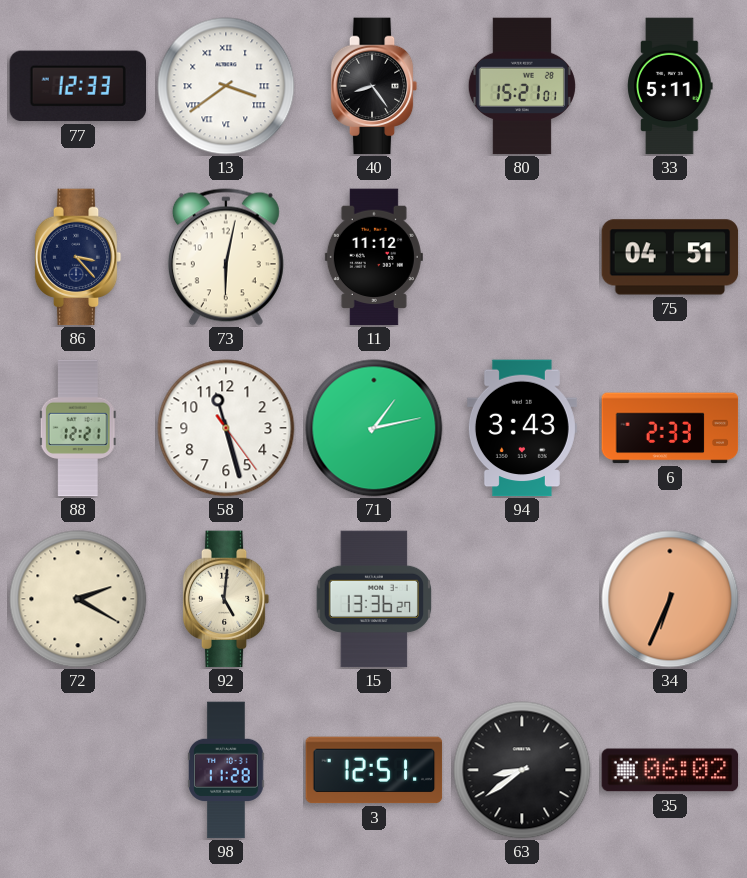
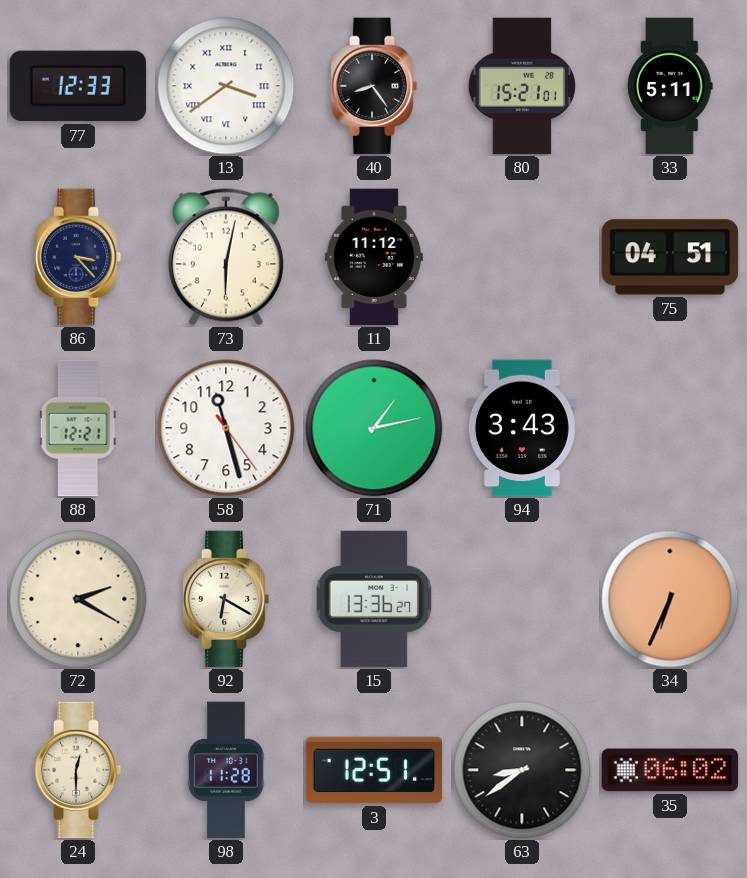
6: 2:33 -> none (670, 428)
92: 5:01 -> 6:20 (226, 599)
24: none -> 12:30 (78, 770)
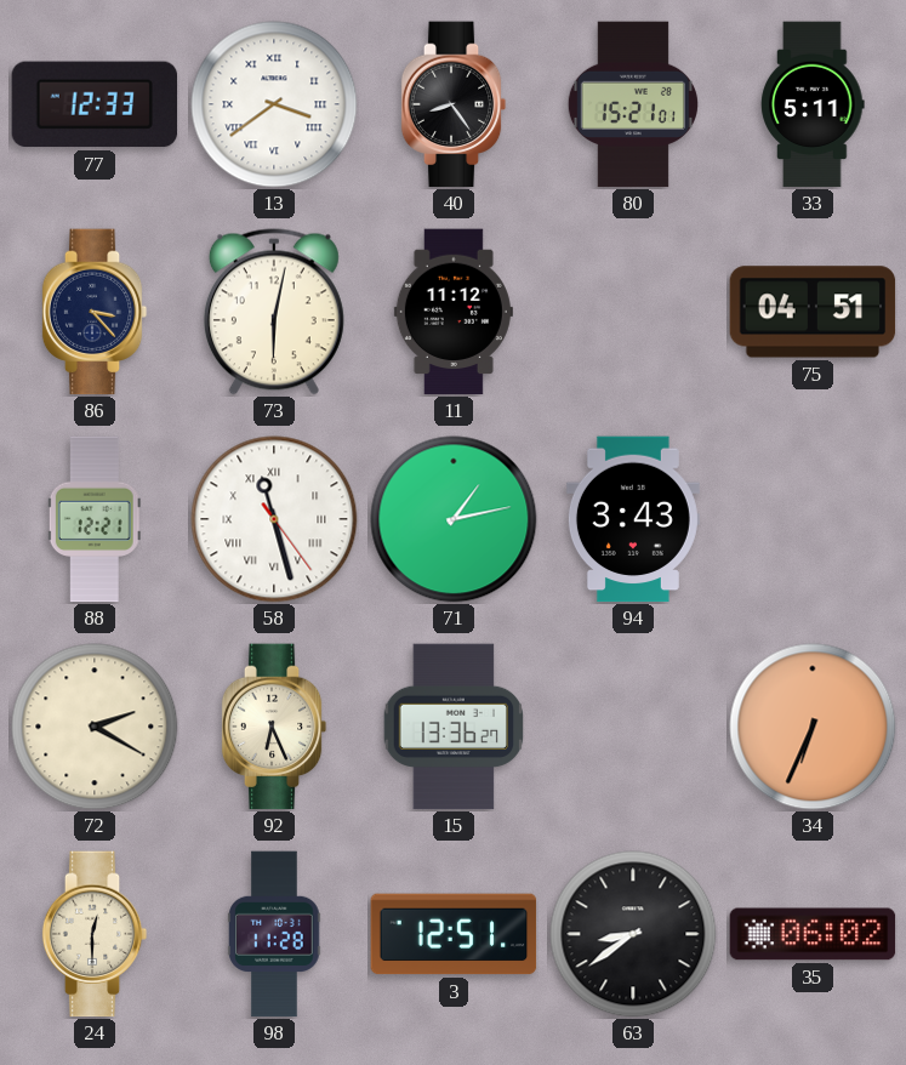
58 numerals: Arabic -> Roman (274, 519)
92: 6:20 -> 6:26 (274, 727)
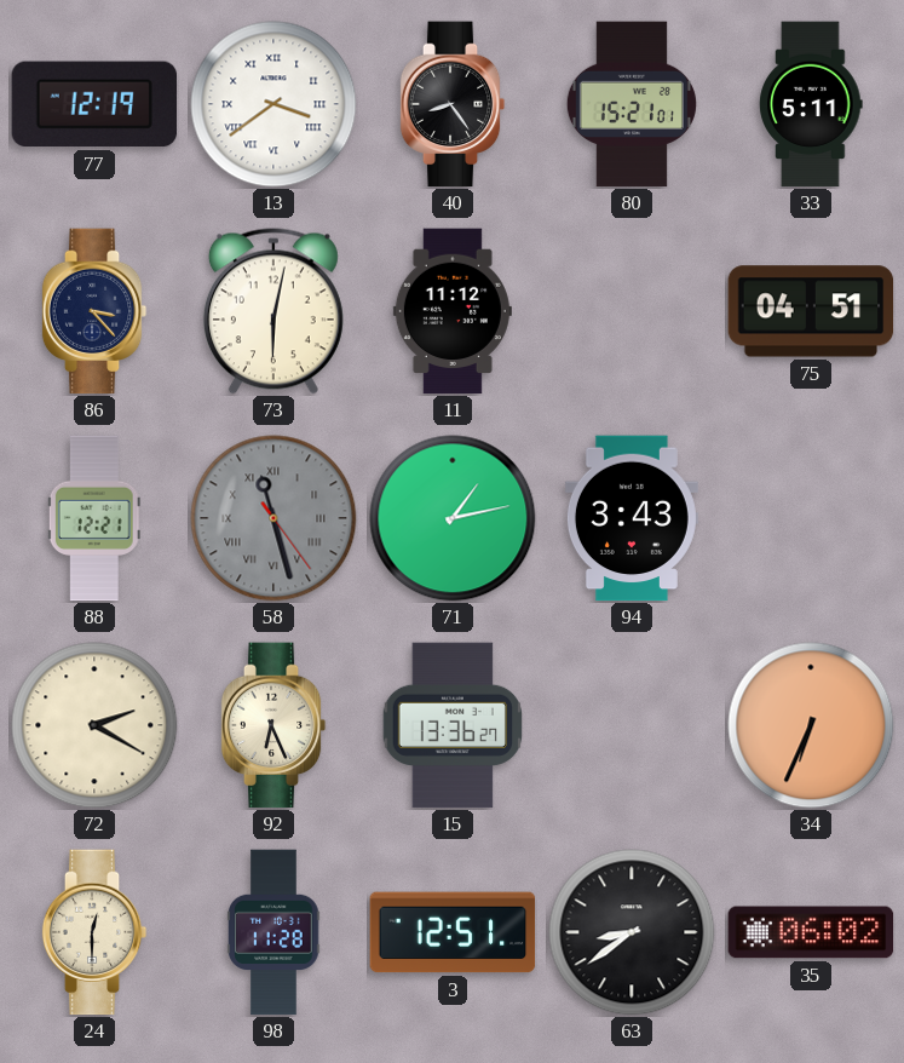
77: 12:33 -> 12:19 (94, 104)
58 dial: white -> grey (273, 518)
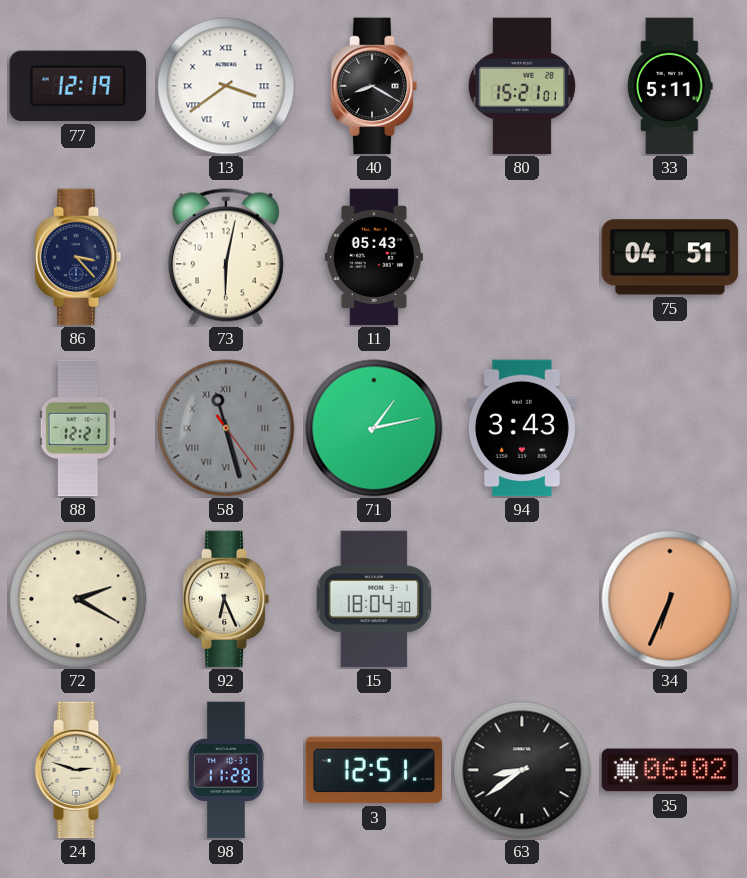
40: 8:24 -> 8:20 (374, 86)
11: 11:12 -> 05:43 (374, 257)
15: 13:36 -> 18:04 (373, 599)
24: 12:30 -> 2:48 (78, 770)
